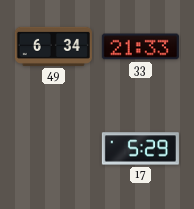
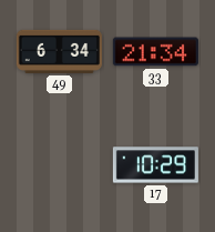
33: 21:33 -> 21:34 (155, 52)
17: 5:29 -> 10:29 (155, 165)
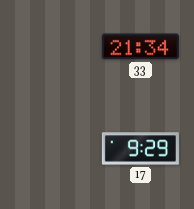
49: 6:34 -> none (59, 51)
17: 10:29 -> 9:29 (140, 149)
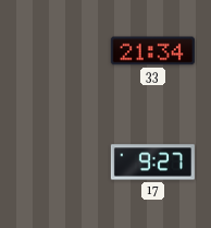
17: 9:29 -> 9:27 (152, 163)
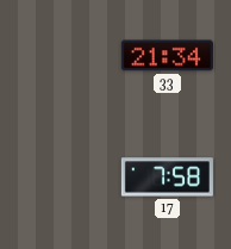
17: 9:27 -> 7:58 (167, 178)
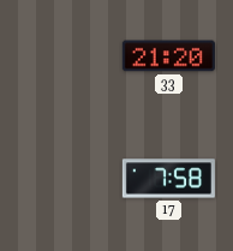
33: 21:34 -> 21:20 (168, 56)
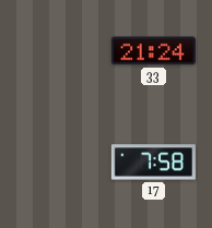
33: 21:20 -> 21:24 (153, 51)
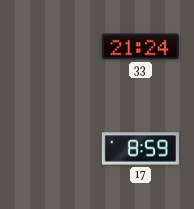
17: 7:58 -> 8:59 (140, 149)
